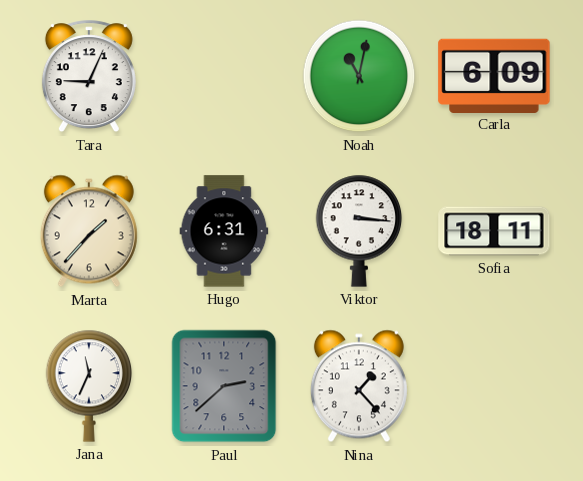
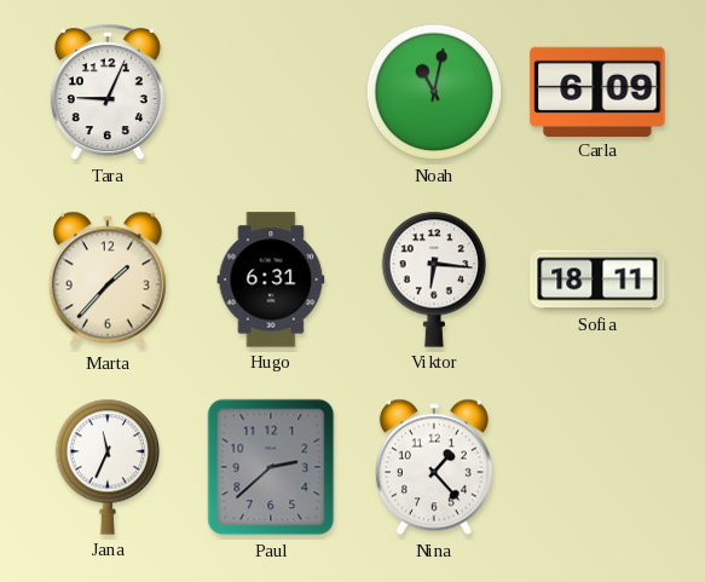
Viktor: 3:16 -> 6:16 (434, 280)
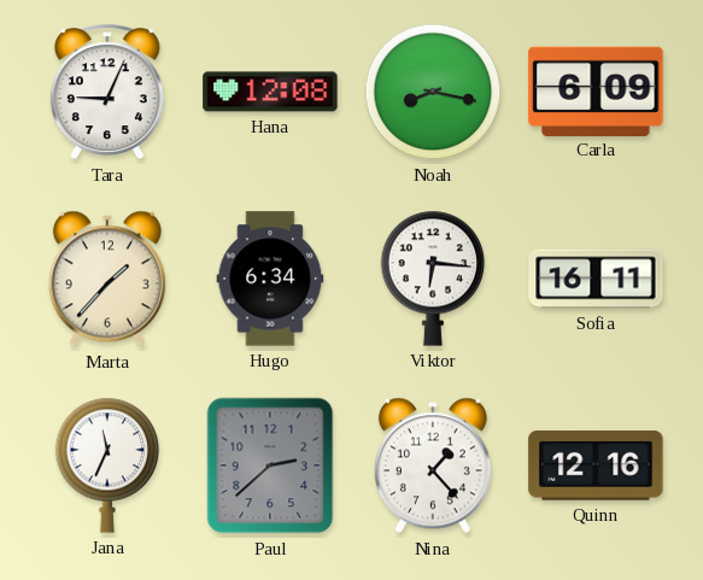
Hana: none -> 12:08 (270, 92)
Noah: 11:02 -> 8:17 (433, 92)
Hugo: 6:31 -> 6:34 (270, 279)
Sofia: 18:11 -> 16:11 (596, 279)
Quinn: none -> 12:16 (596, 465)
